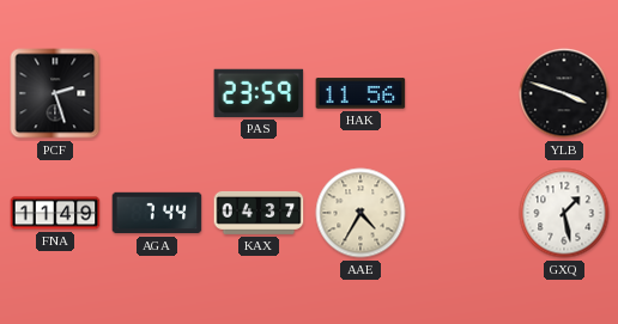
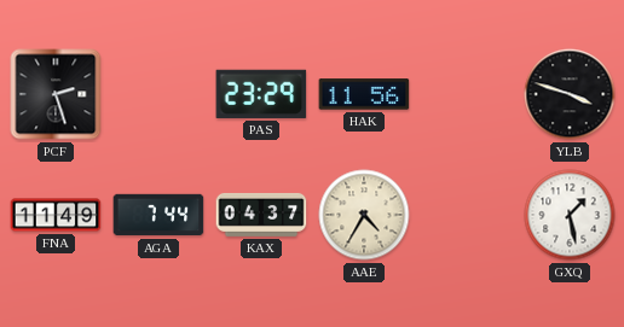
PAS: 23:59 -> 23:29 (261, 94)
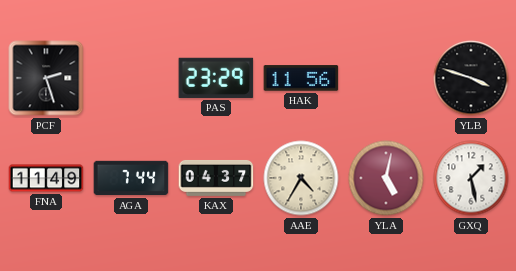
YLA: none -> 5:02 (386, 178)
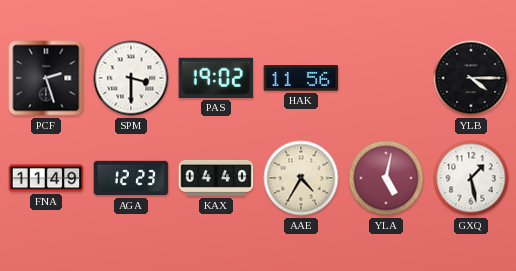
SPM: none -> 3:30 (131, 78)
PAS: 23:29 -> 19:02 (216, 78)
YLB: 3:48 -> 4:15 (471, 78)
AGA: 7:44 -> 12:23 (131, 178)
KAX: 04:37 -> 04:40 (216, 178)
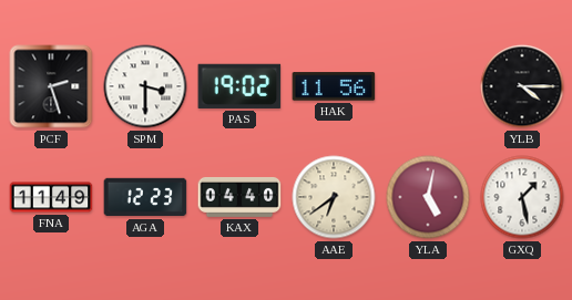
AAE: 4:35 -> 6:39 (334, 197)
